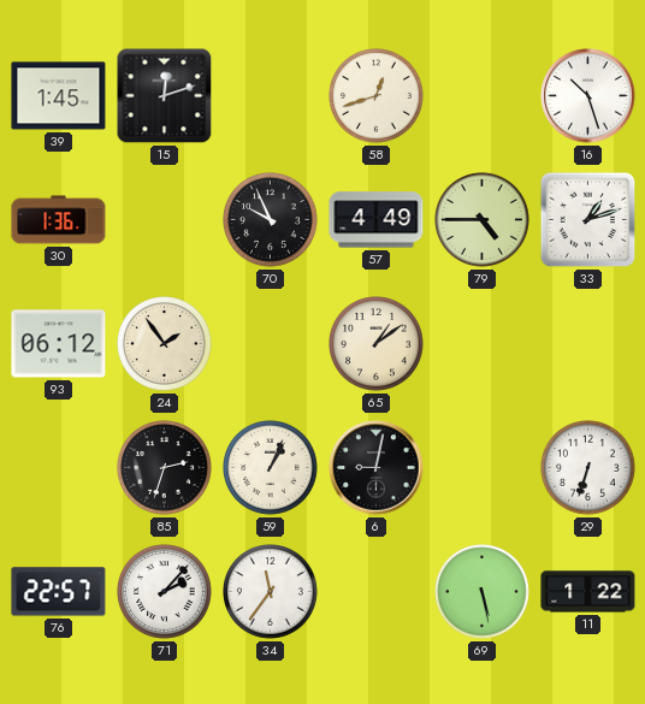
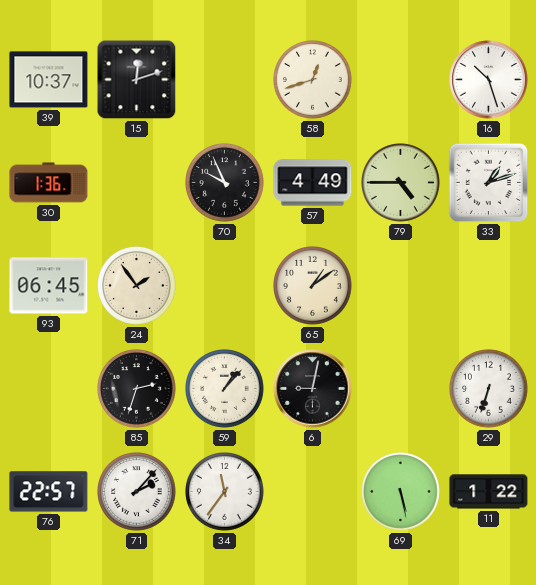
39: 1:45 -> 10:37 (49, 80)
93: 06:12 -> 06:45 (49, 286)
59: 1:04 -> 1:07 (225, 389)
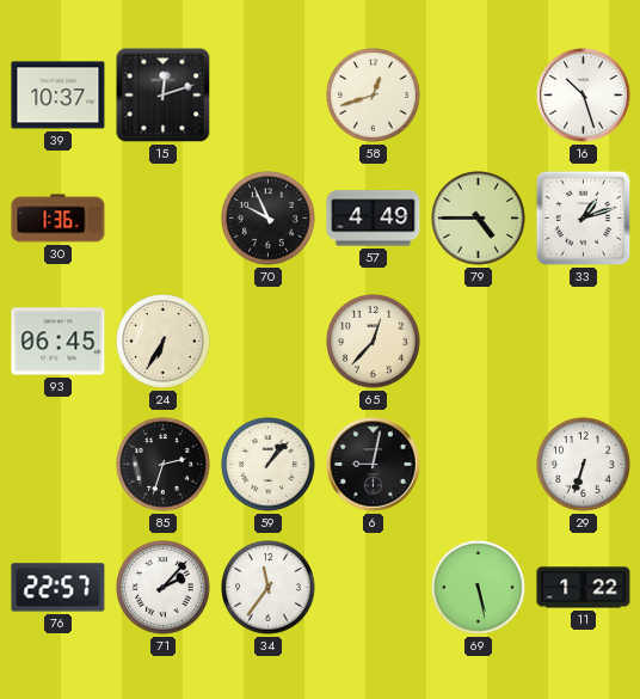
24: 1:54 -> 6:35 (164, 342)
65: 1:09 -> 12:37 (374, 342)
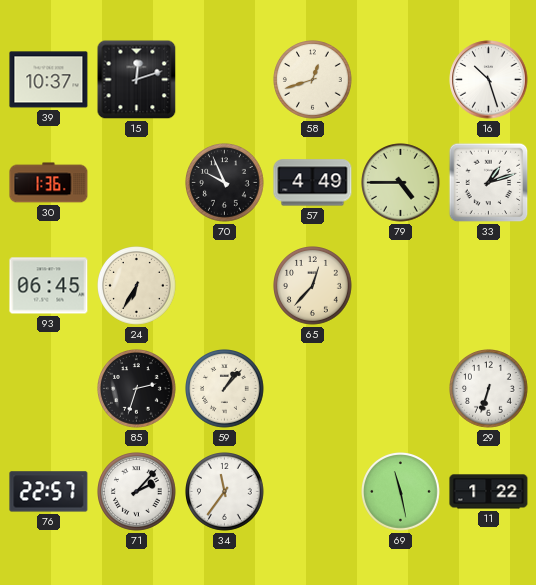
6: 9:02 -> none (374, 465)
69: 5:28 -> 11:28 (401, 492)
